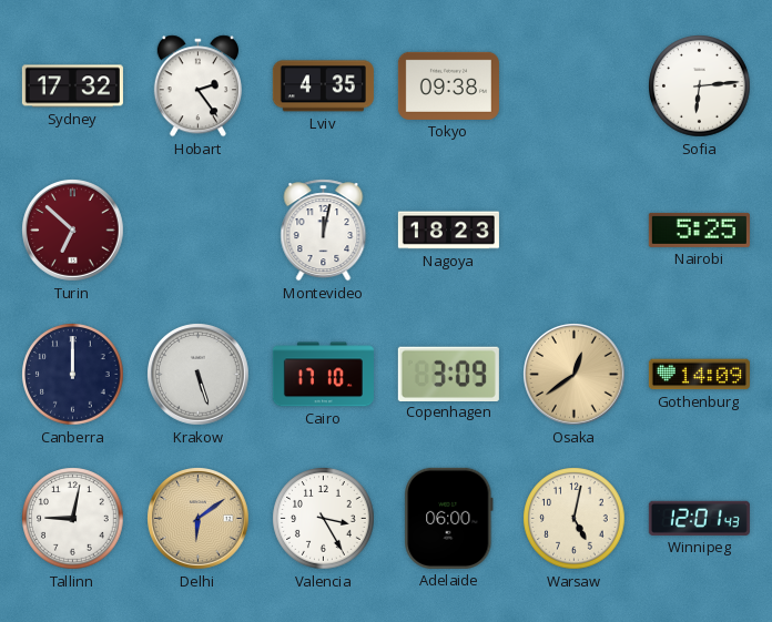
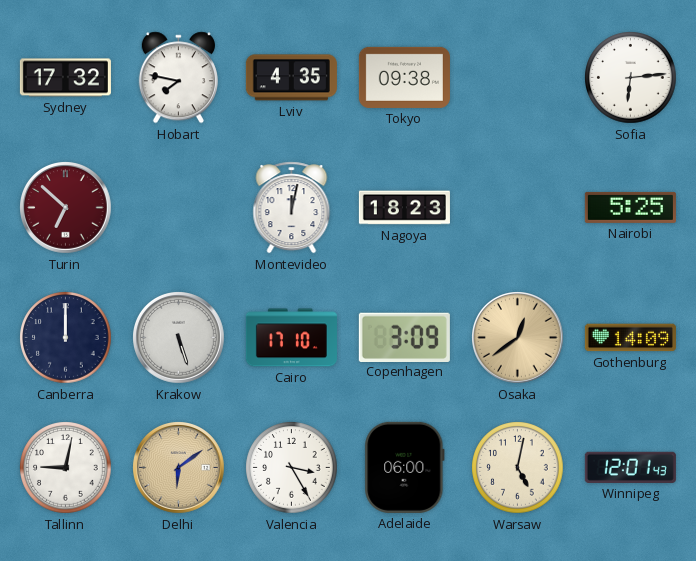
Hobart: 2:24 -> 7:47 (178, 78)
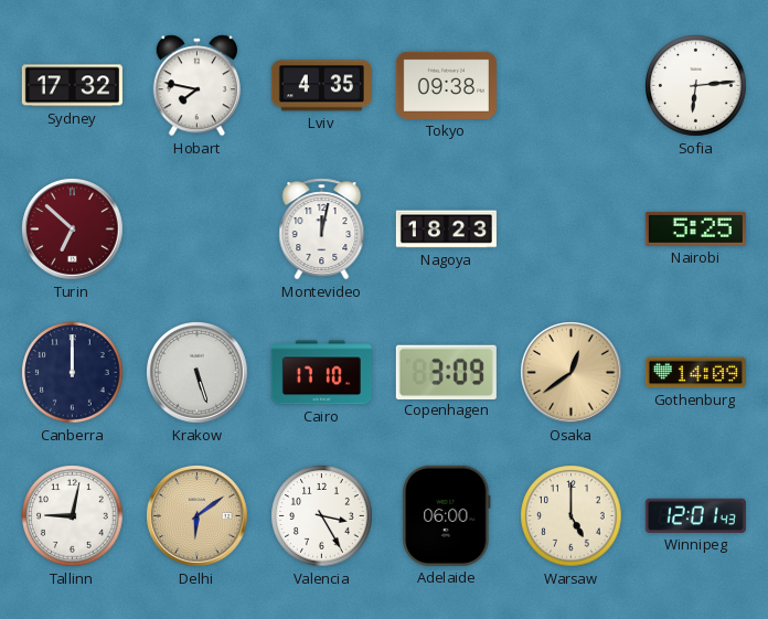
Warsaw: 5:02 -> 5:00 (572, 516)
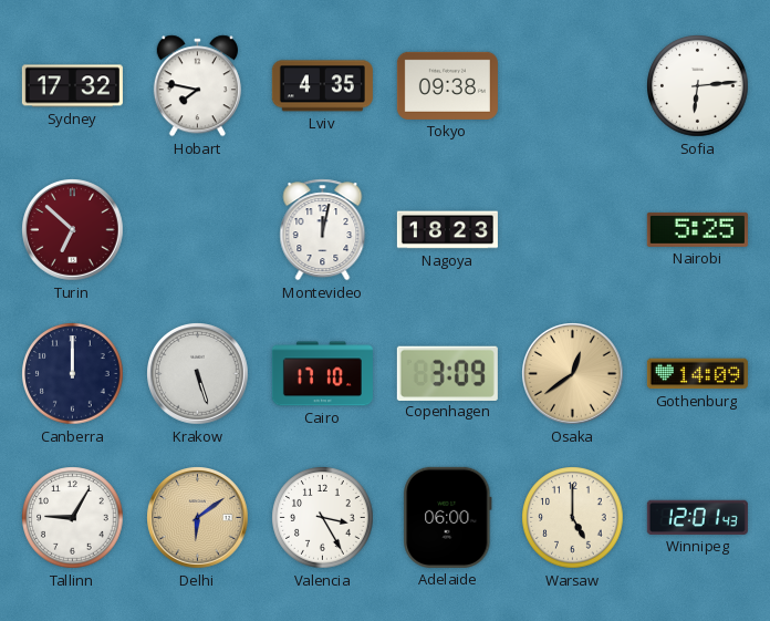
Tallinn: 9:02 -> 9:05 (73, 518)
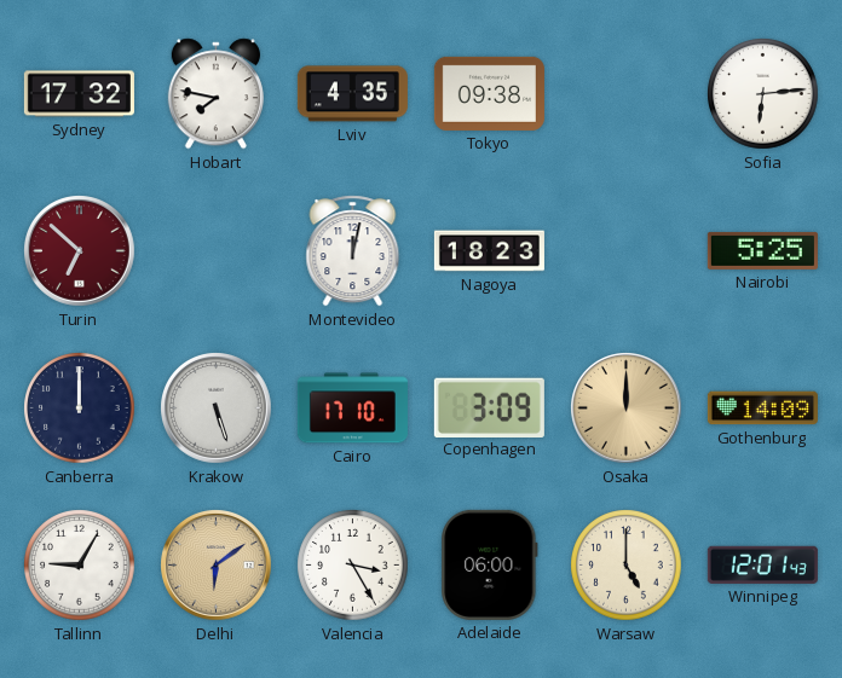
Osaka: 12:39 -> 12:00 (627, 408)
